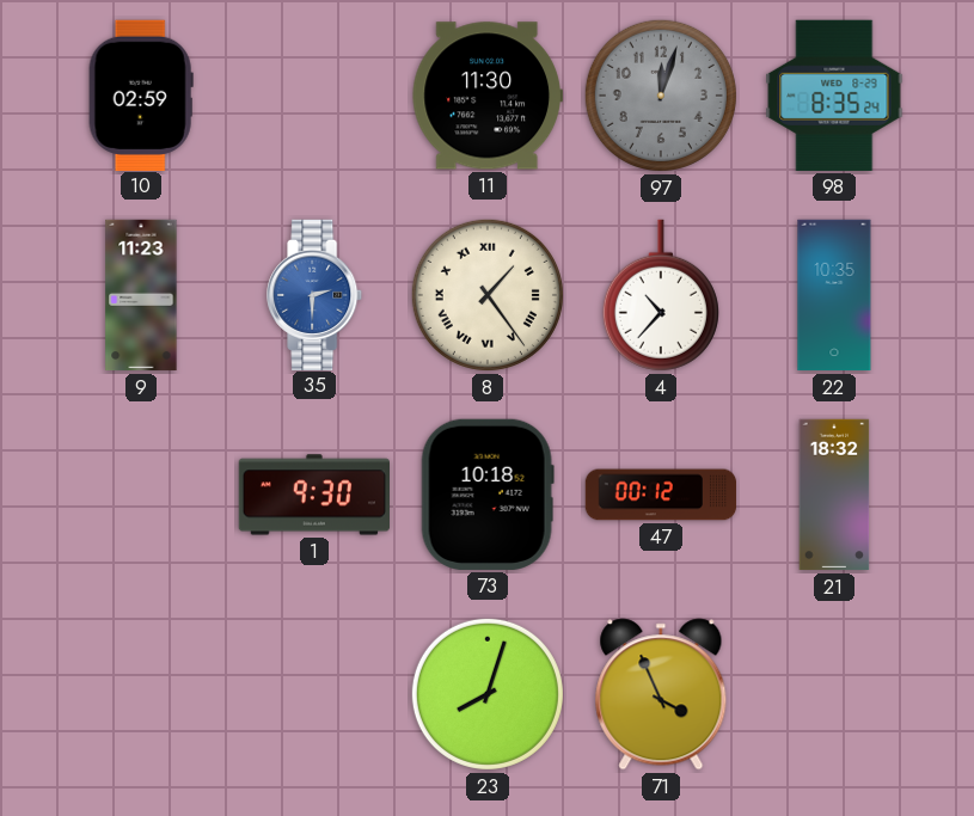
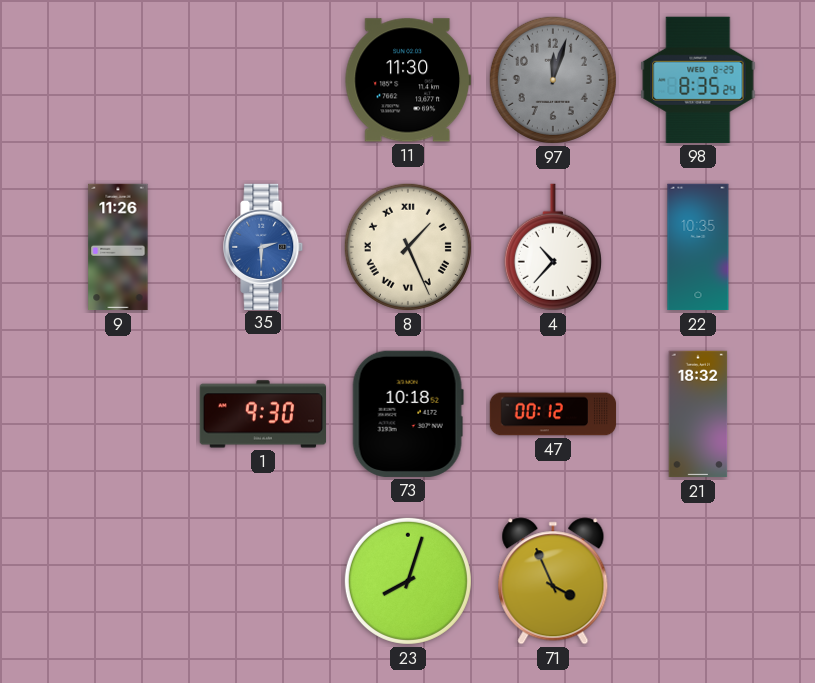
10: 02:59 -> none (141, 94)
9: 11:23 -> 11:26 (118, 247)
8: 1:24 -> 1:26 (408, 247)
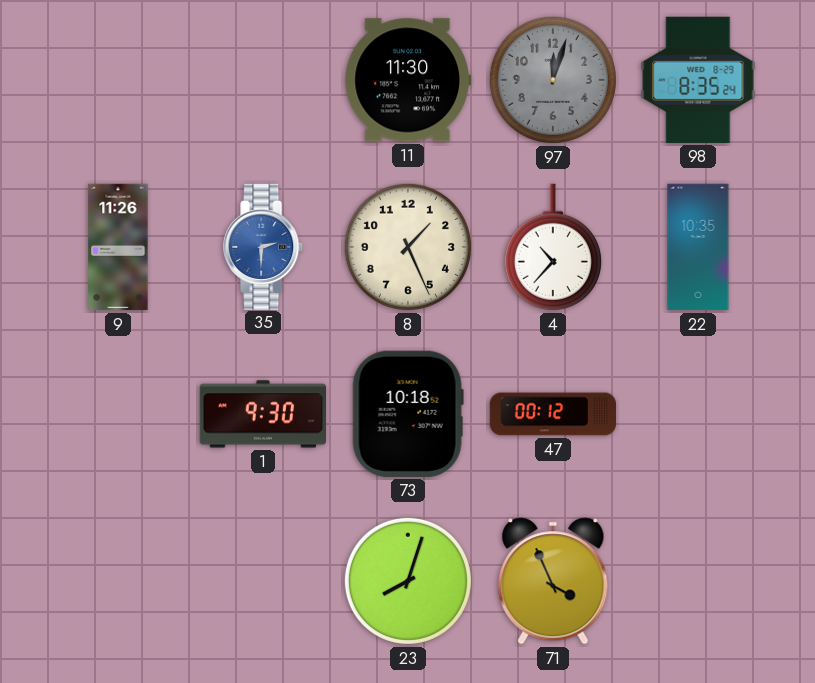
8 numerals: Roman -> Arabic (408, 247)
21: 18:32 -> none (698, 414)
